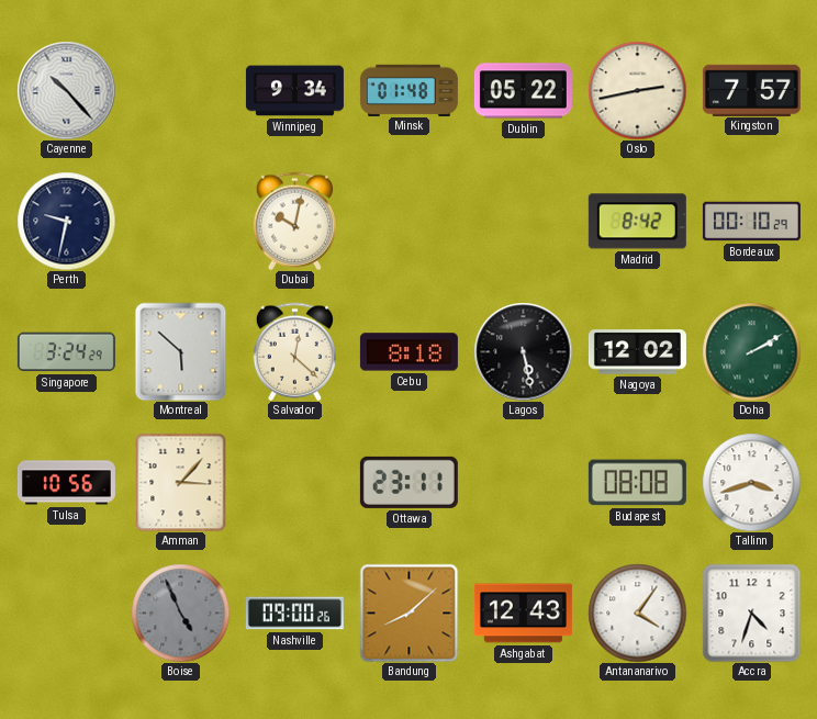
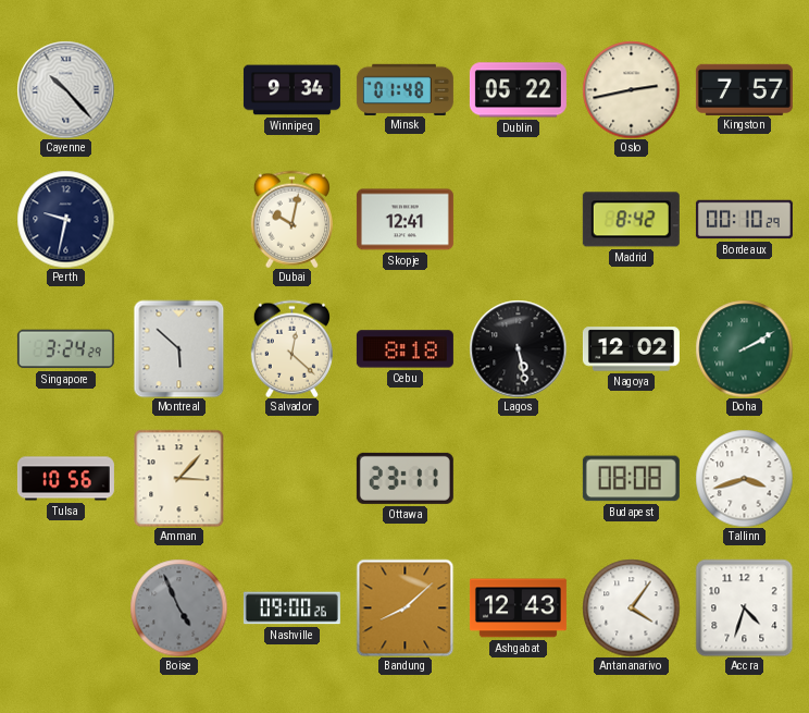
Skopje: none -> 12:41 (404, 220)
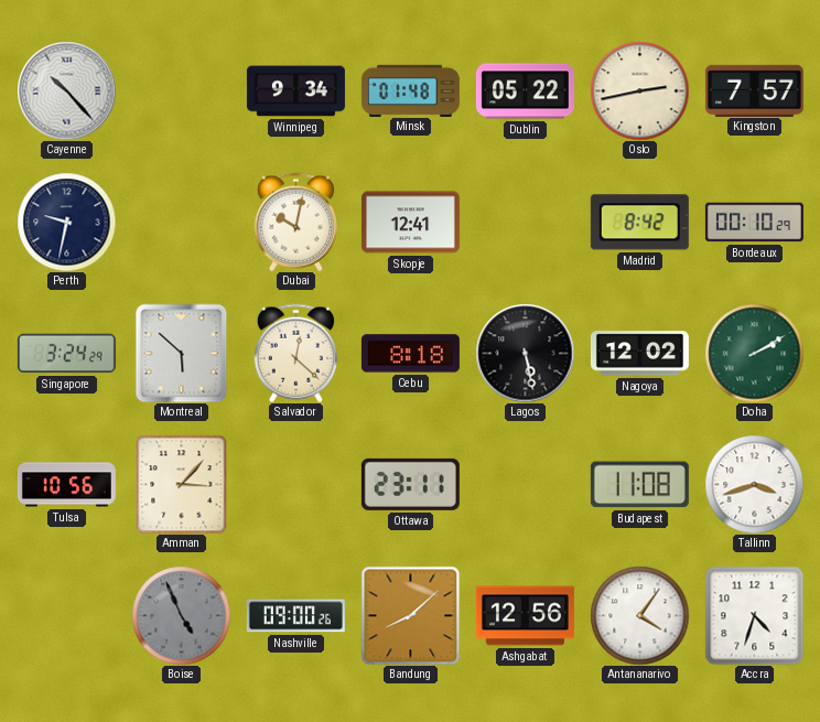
Budapest: 08:08 -> 11:08 (639, 485)
Ashgabat: 12:43 -> 12:56 (525, 616)
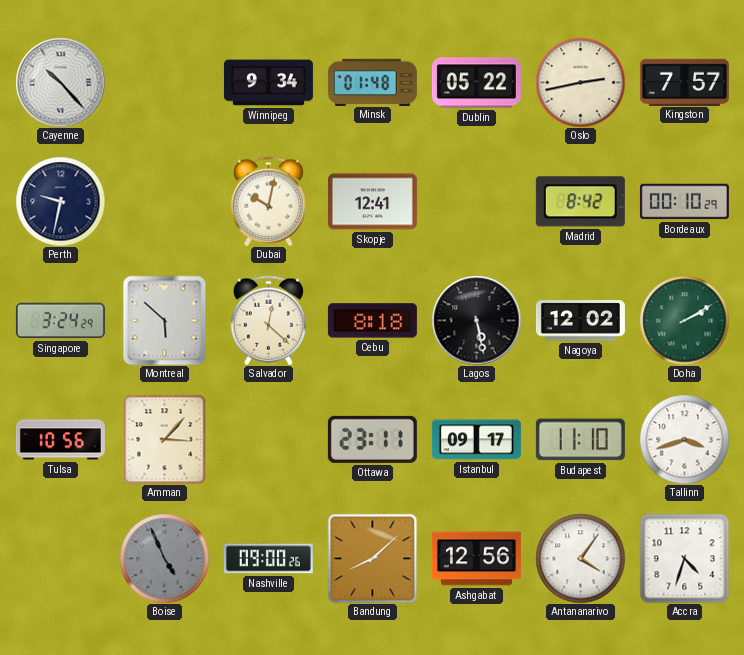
Istanbul: none -> 09:17 (476, 440)
Budapest: 11:08 -> 11:10 (580, 440)
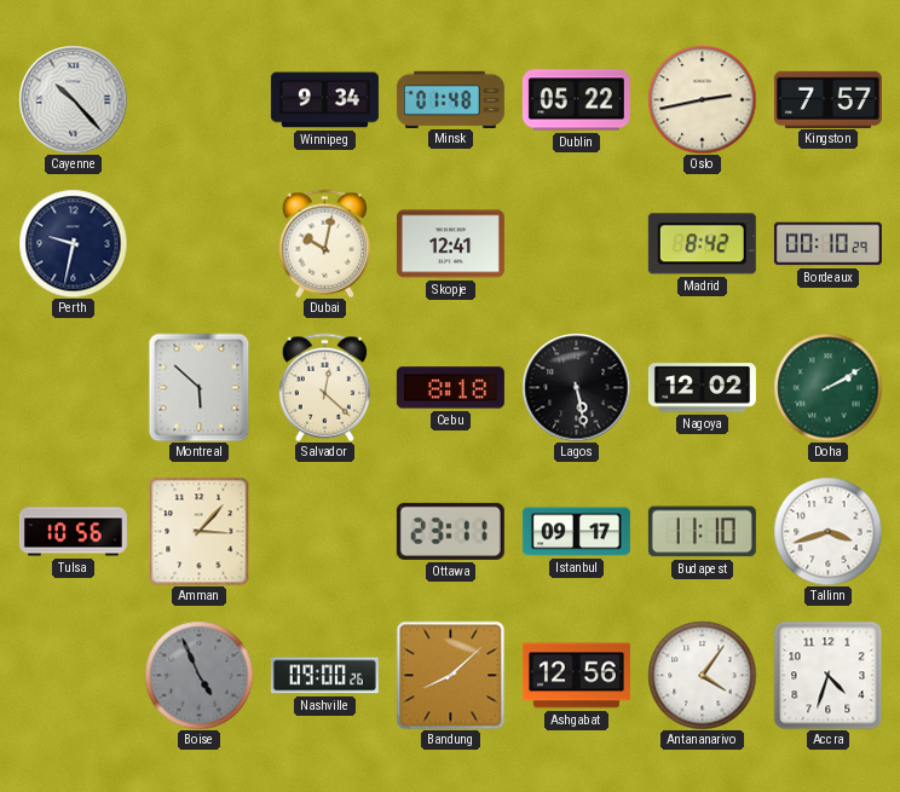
Singapore: 3:24 -> none (60, 321)
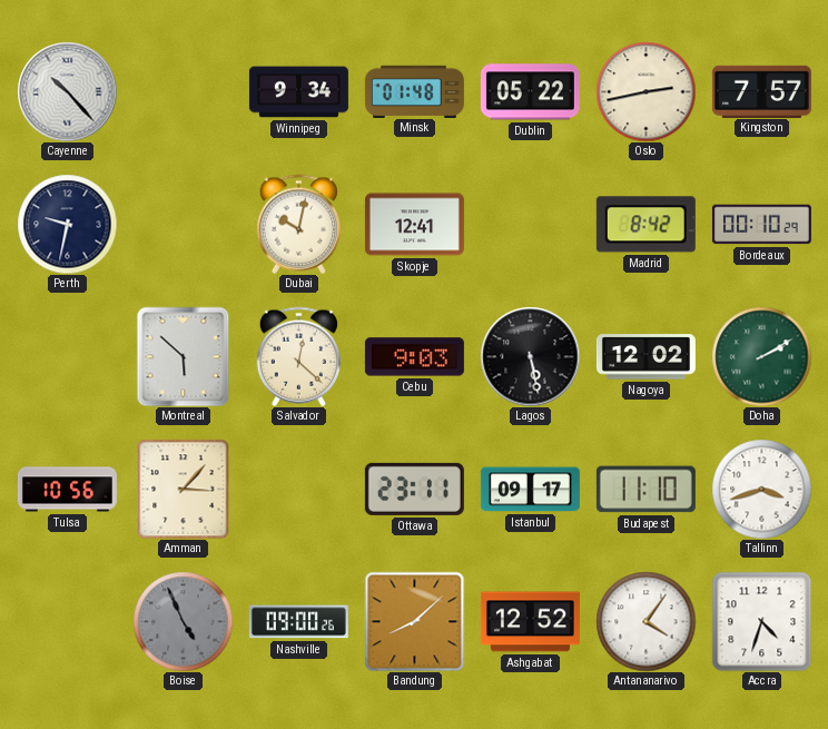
Cebu: 8:18 -> 9:03 (414, 357)
Ashgabat: 12:56 -> 12:52 (530, 622)
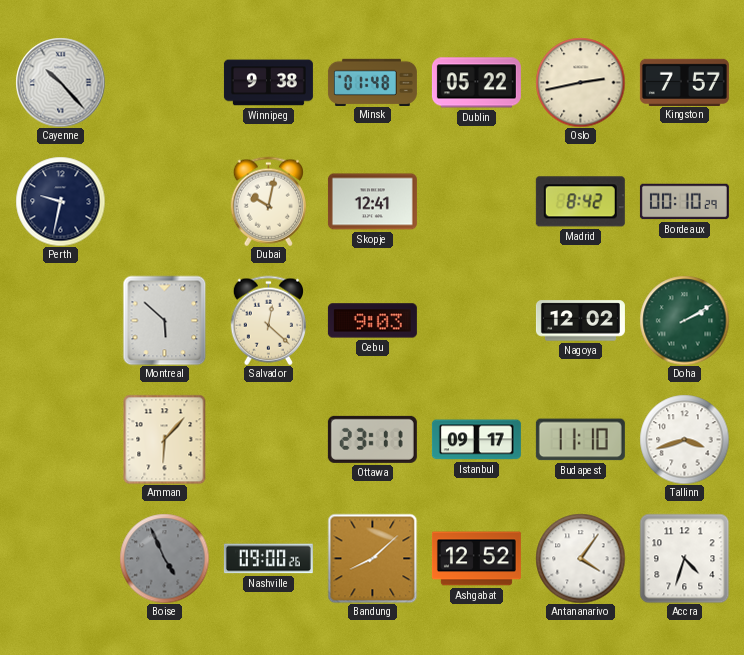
Winnipeg: 9:34 -> 9:38 (268, 83)
Lagos: 5:28 -> none (530, 356)
Tulsa: 10:56 -> none (67, 490)
Amman: 3:07 -> 6:07 (165, 439)
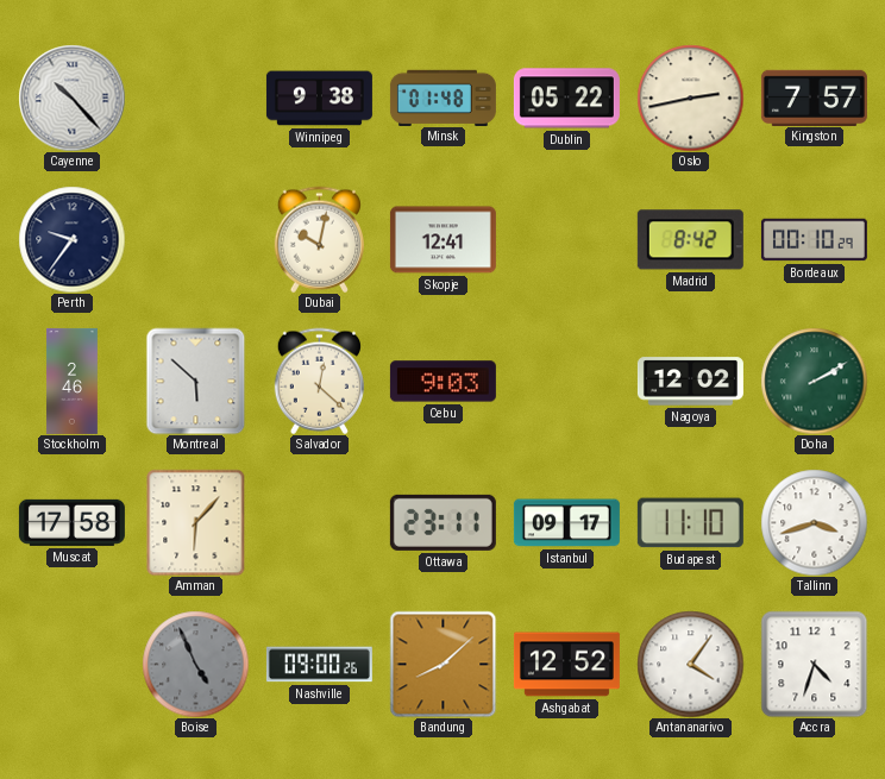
Perth: 9:32 -> 9:36 (71, 239)
Stockholm: none -> 2:46 (71, 381)
Muscat: none -> 17:58 (71, 522)
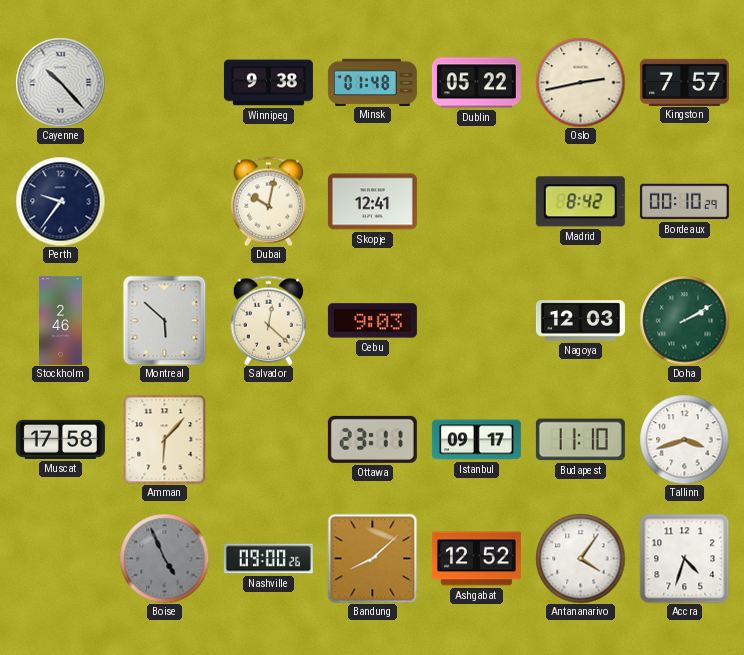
Nagoya: 12:02 -> 12:03 (580, 321)
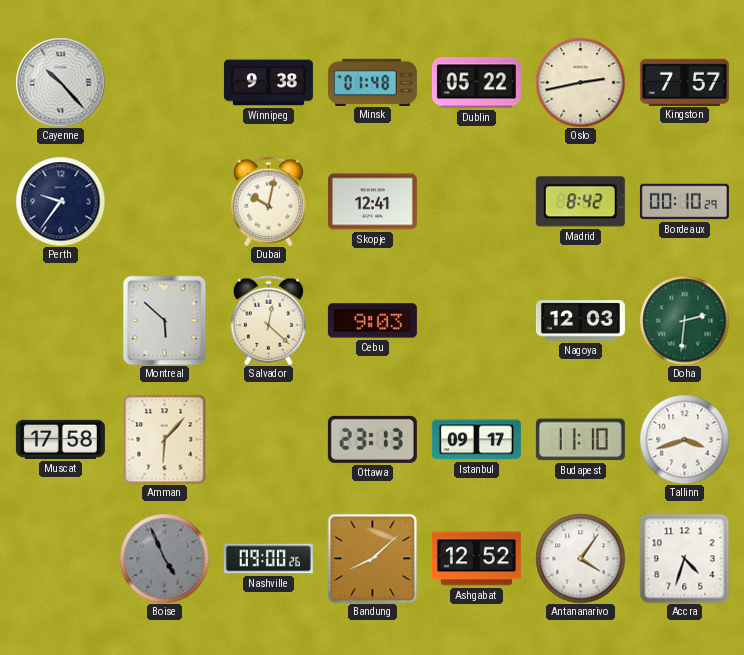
Stockholm: 2:46 -> none (60, 320)
Doha: 2:10 -> 2:31 (684, 320)
Ottawa: 23:11 -> 23:13 (372, 439)
